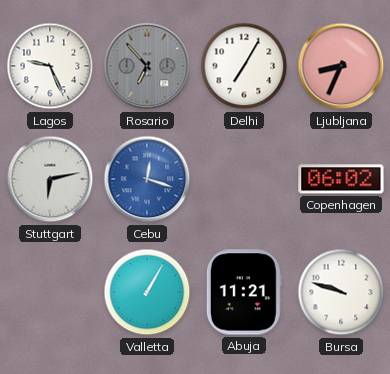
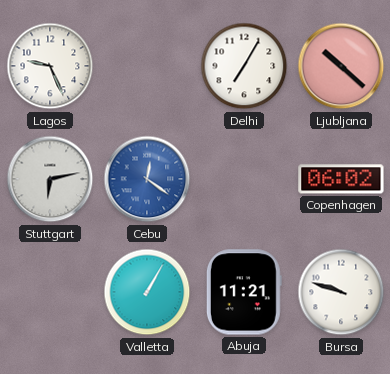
Rosario: 6:53 -> none (147, 66)
Ljubljana: 8:34 -> 10:22 (341, 66)
Cebu: 12:18 -> 12:21 (147, 179)
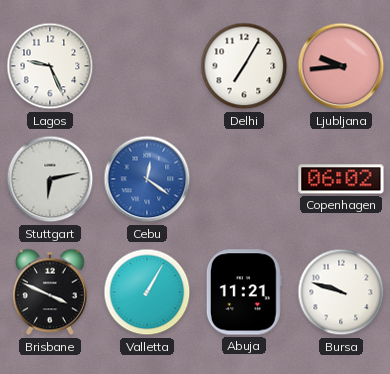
Ljubljana: 10:22 -> 9:44 (341, 66)
Brisbane: none -> 3:49 (50, 292)
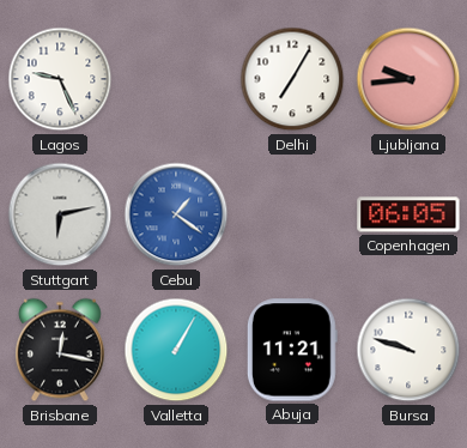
Cebu: 12:21 -> 1:21 (176, 214)
Copenhagen: 06:02 -> 06:05 (408, 214)
Brisbane: 3:49 -> 12:17 (60, 350)
